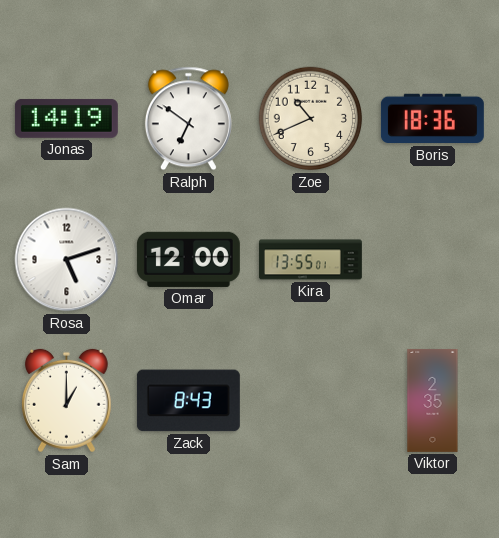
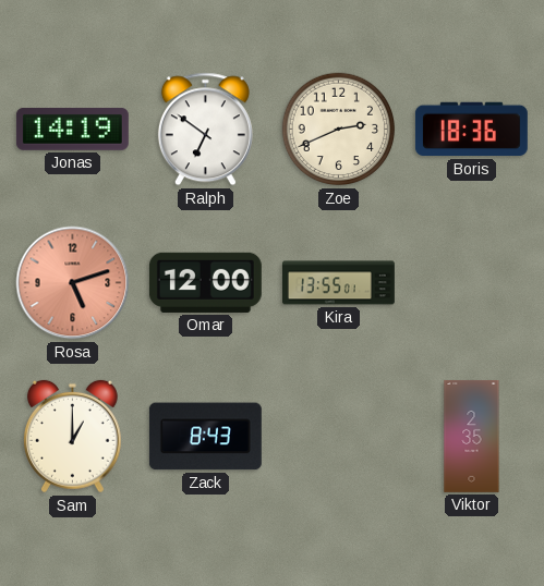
Zoe: 10:41 -> 2:41 (339, 130)
Rosa dial: white -> salmon (73, 283)
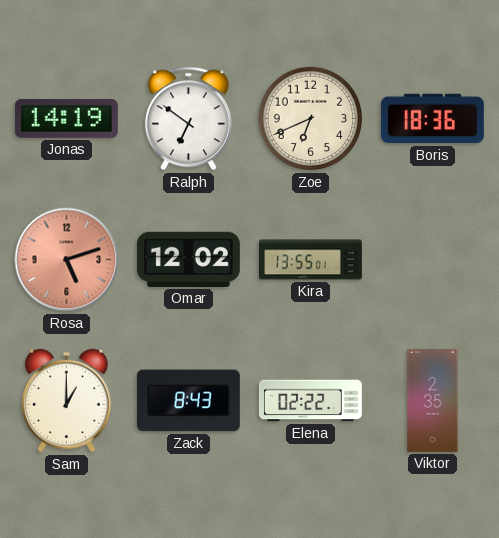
Zoe: 2:41 -> 6:41 (311, 119)
Omar: 12:00 -> 12:02 (188, 259)
Elena: none -> 02:22 (310, 401)
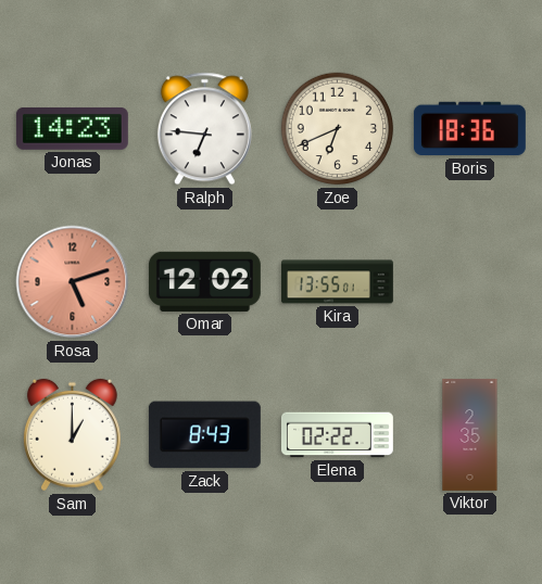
Jonas: 14:19 -> 14:23 (72, 128)
Ralph: 6:51 -> 6:46 (204, 129)
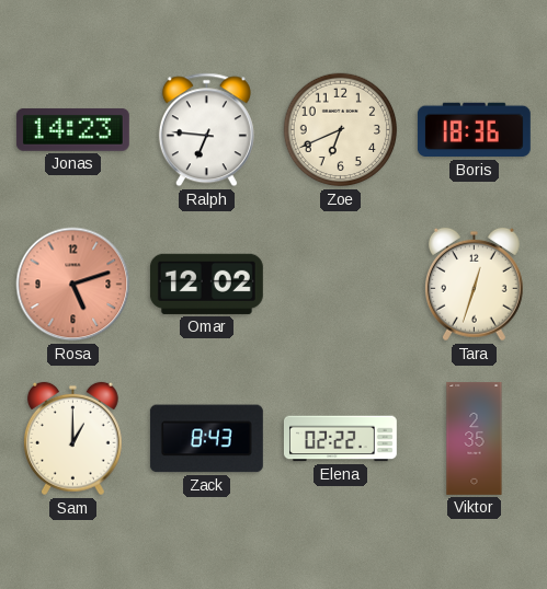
Kira: 13:55 -> none (337, 282)
Tara: none -> 12:33 (474, 285)
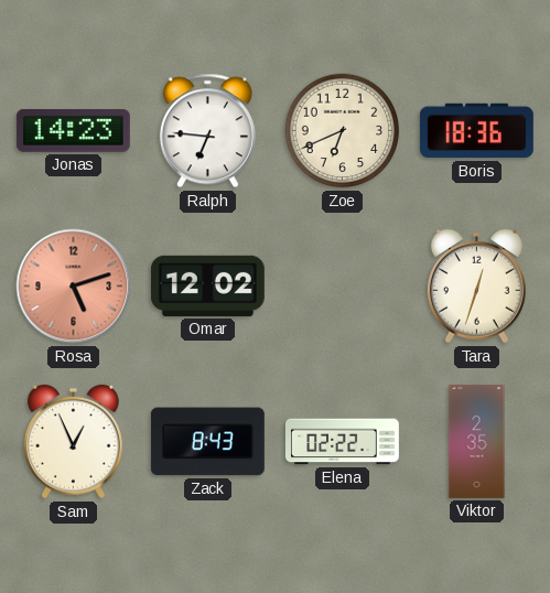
Sam: 1:00 -> 12:56 (73, 442)
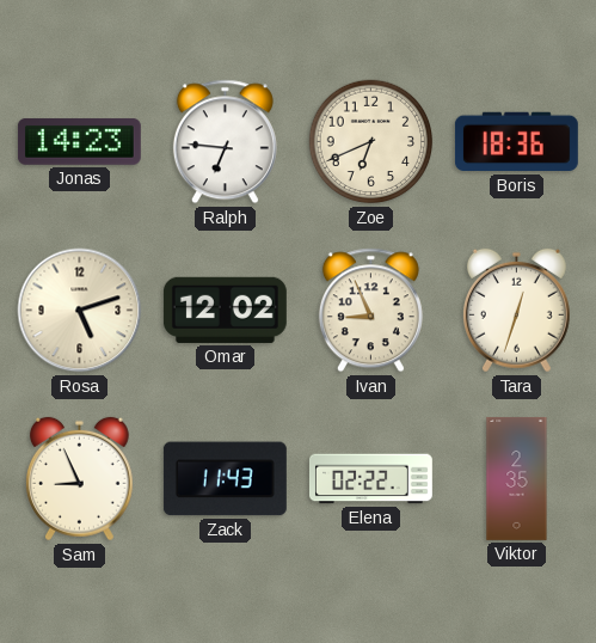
Rosa dial: salmon -> cream (80, 311)
Ivan: none -> 8:56 (370, 311)
Sam: 12:56 -> 8:56 (79, 479)
Zack: 8:43 -> 11:43 (225, 479)
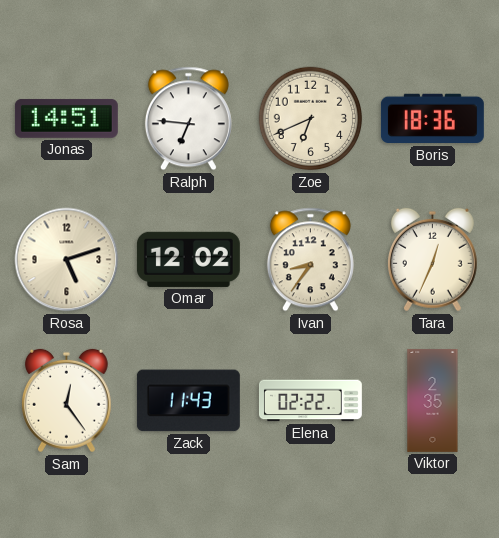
Jonas: 14:23 -> 14:51 (66, 118)
Ivan: 8:56 -> 8:36 (310, 260)
Tara: 12:33 -> 12:34 (432, 260)
Sam: 8:56 -> 12:24 (66, 401)
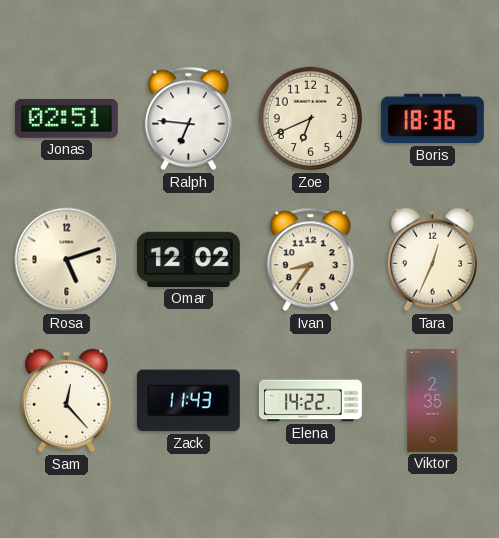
Jonas: 14:51 -> 02:51 (66, 118)
Sam: 12:24 -> 12:23 (66, 401)
Elena: 02:22 -> 14:22 (310, 401)
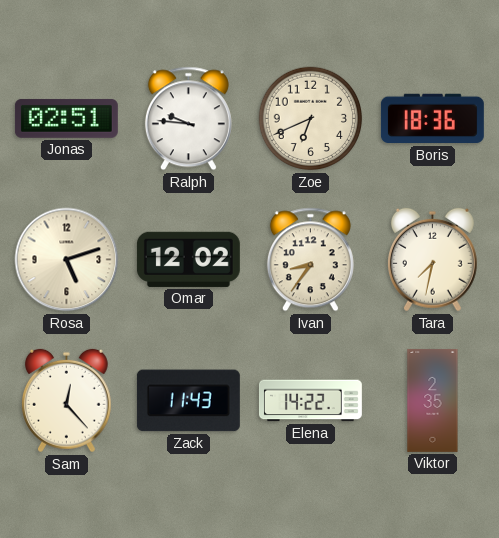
Ralph: 6:46 -> 9:46 (188, 119)
Tara: 12:34 -> 7:32 (432, 260)
